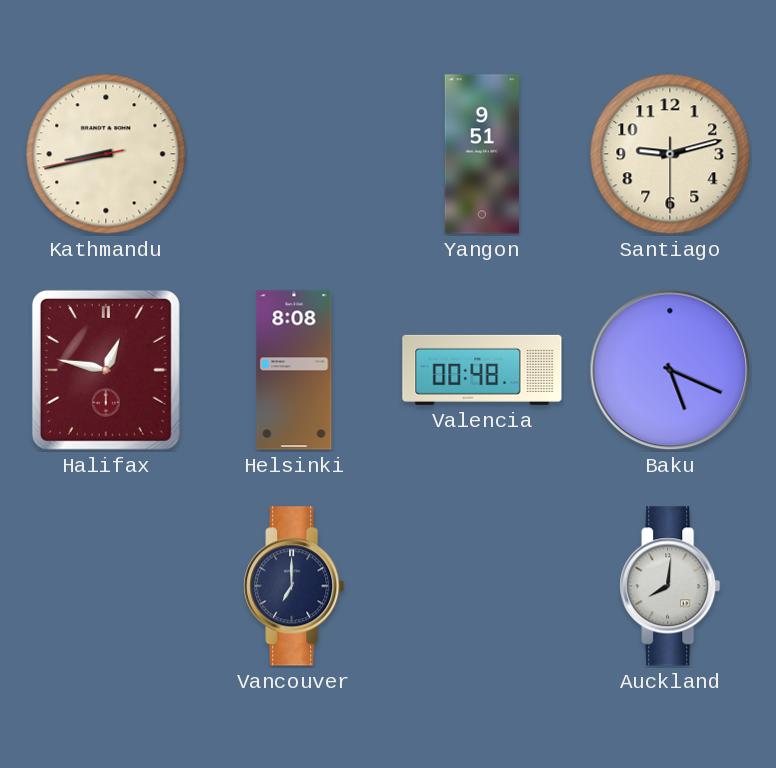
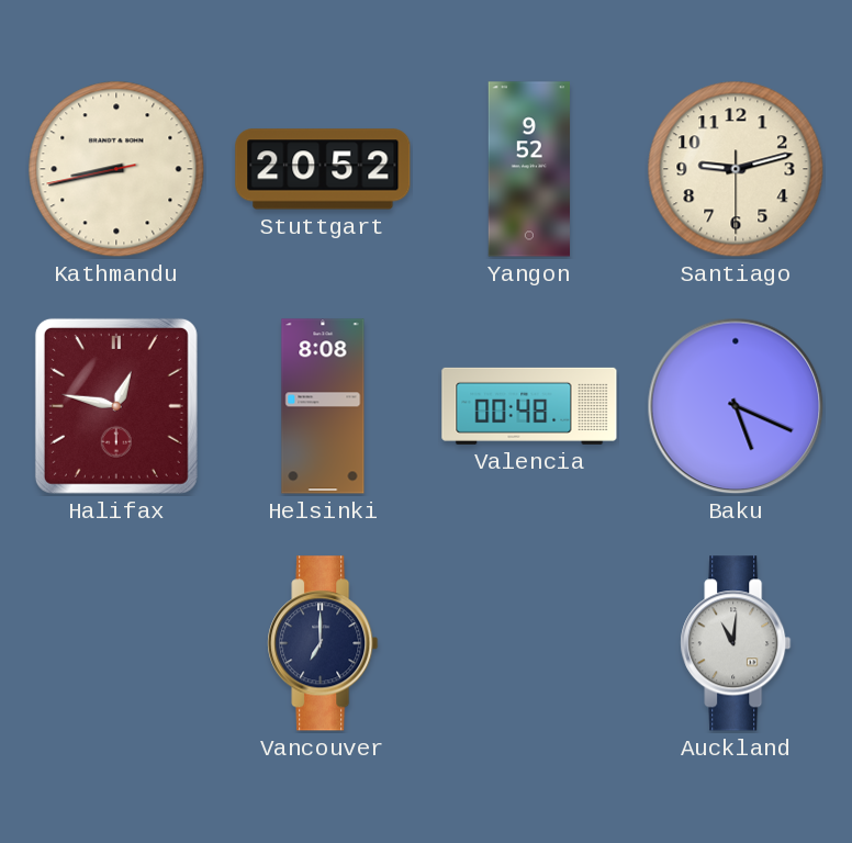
Stuttgart: none -> 20:52 (323, 169)
Yangon: 9:51 -> 9:52 (528, 169)
Auckland: 8:01 -> 11:01 (736, 643)
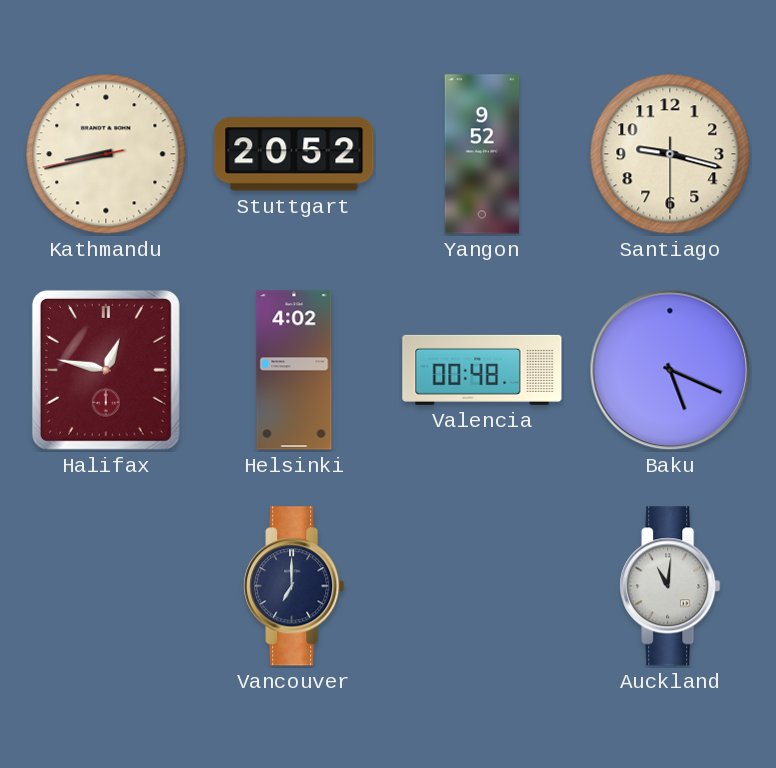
Santiago: 9:12 -> 9:17 (670, 154)
Helsinki: 8:08 -> 4:02 (294, 370)
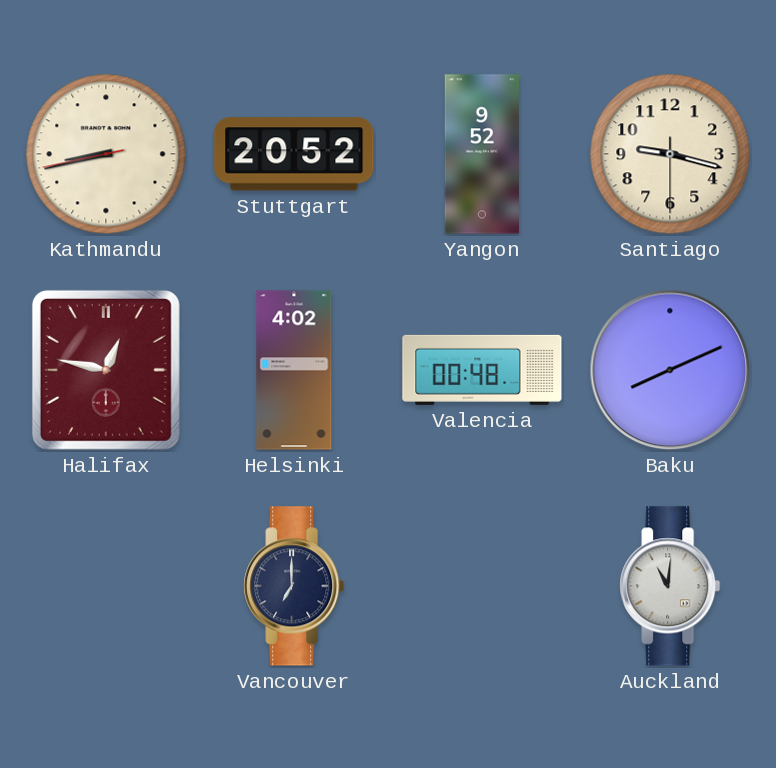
Baku: 5:19 -> 8:11 (670, 370)
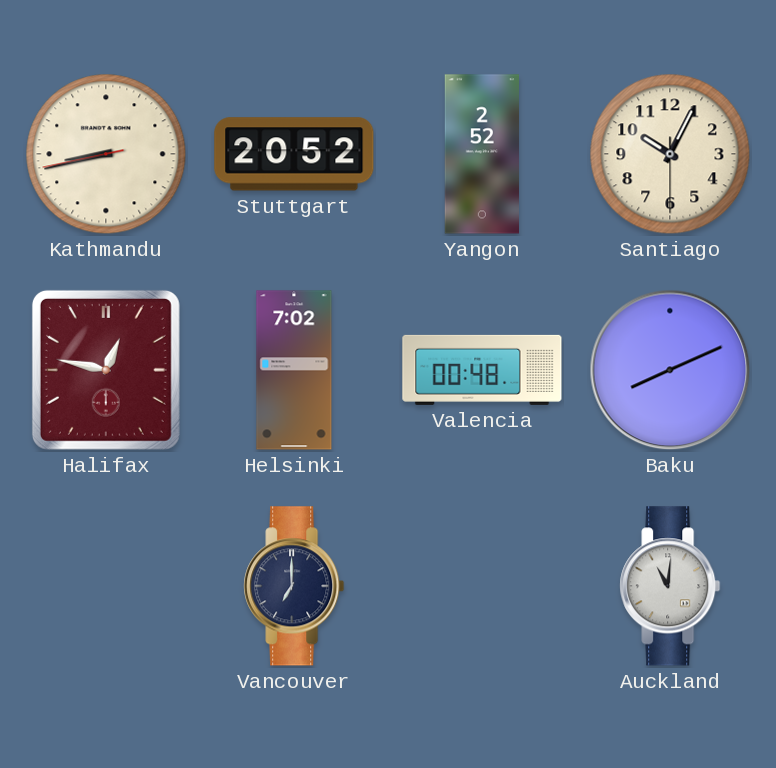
Yangon: 9:52 -> 2:52 (481, 154)
Santiago: 9:17 -> 10:04 (670, 154)
Helsinki: 4:02 -> 7:02 (294, 370)
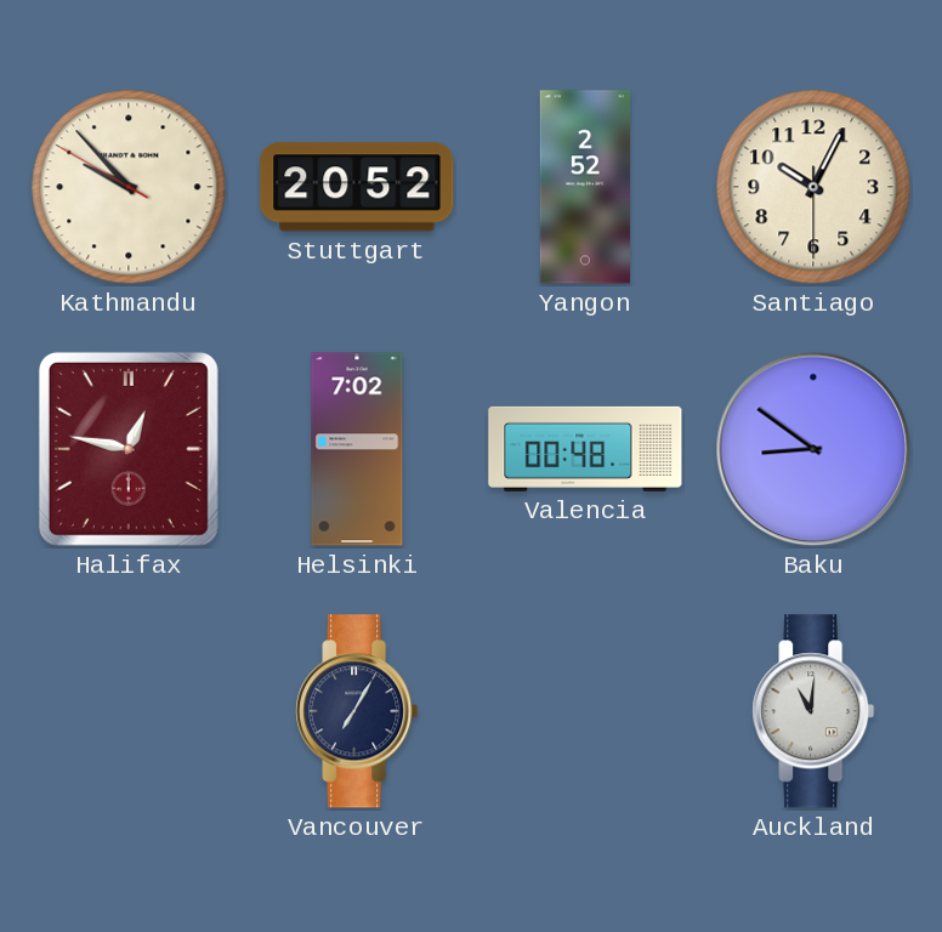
Kathmandu: 8:42 -> 9:52 (129, 187)
Baku: 8:11 -> 8:51 (813, 449)
Vancouver: 7:00 -> 7:05 (357, 711)
